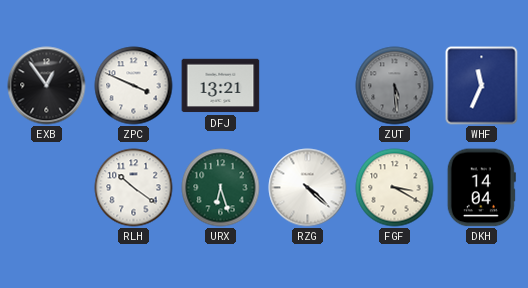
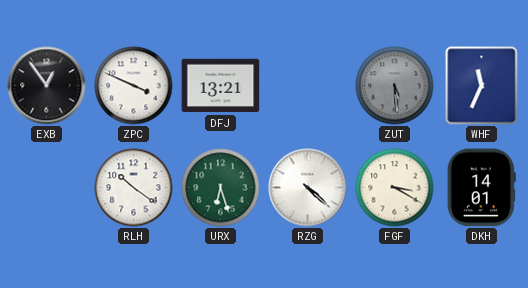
DKH: 14:04 -> 14:01 (481, 188)
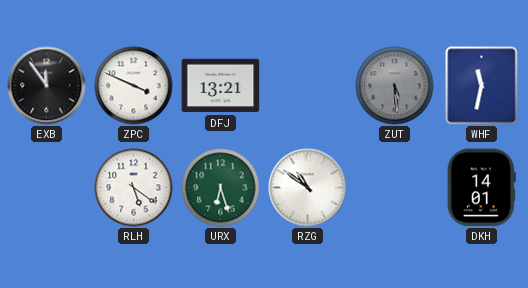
EXB: 12:54 -> 11:54 (47, 86)
WHF: 11:34 -> 11:32 (482, 86)
RLH: 10:21 -> 5:21 (134, 188)
RZG: 4:22 -> 10:51 (308, 188)
FGF: 3:20 -> none (395, 188)
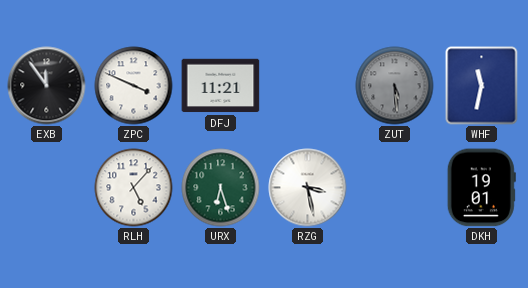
DFJ: 13:21 -> 11:21 (221, 86)
RLH: 5:21 -> 5:07 (134, 188)
RZG: 10:51 -> 3:28 (308, 188)
DKH: 14:01 -> 19:01 (481, 188)
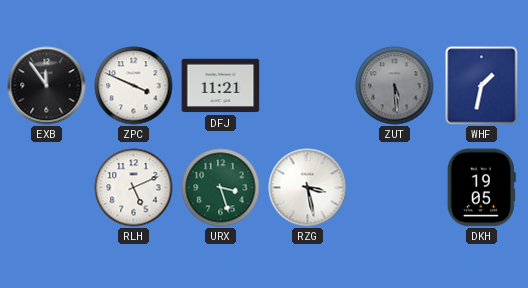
WHF: 11:32 -> 1:32 (482, 86)
RLH: 5:07 -> 5:11 (134, 188)
URX: 6:27 -> 3:27 (221, 188)
DKH: 19:01 -> 19:05 (481, 188)
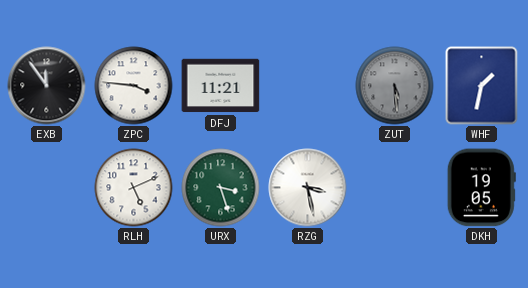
ZPC: 3:49 -> 3:46 (134, 86)
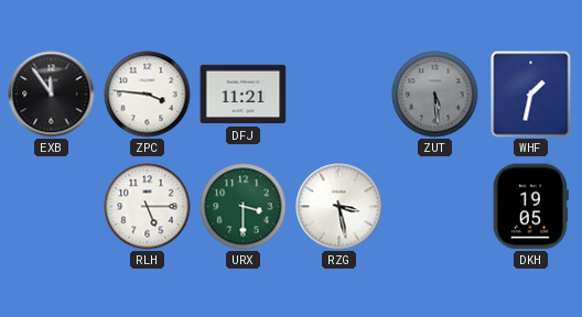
RLH: 5:11 -> 5:15 (148, 207)
URX: 3:27 -> 3:30 (244, 207)
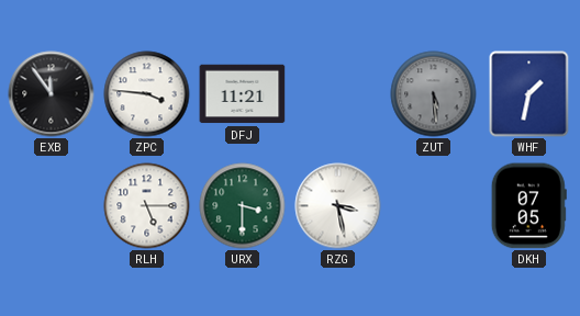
DKH: 19:05 -> 07:05 (528, 206)
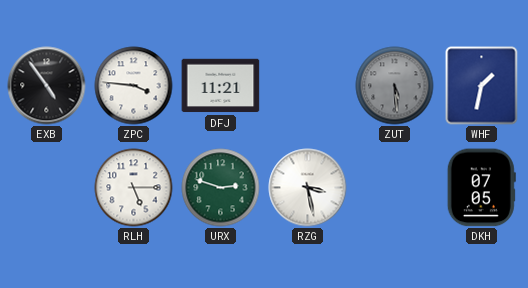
EXB: 11:54 -> 4:54 (47, 86)
URX: 3:30 -> 2:48 (221, 188)
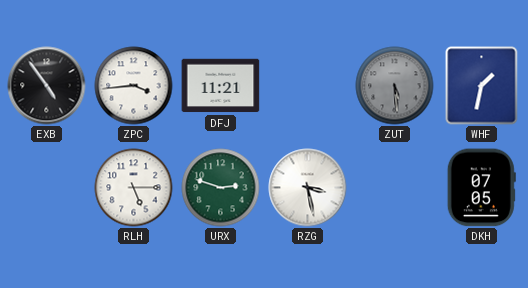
ZPC: 3:46 -> 3:44 (134, 86)
